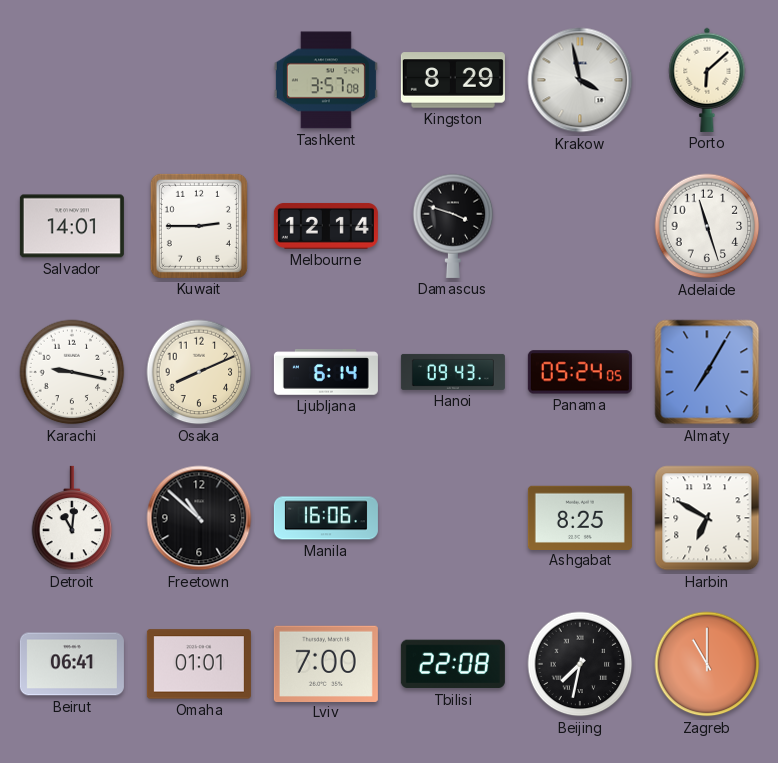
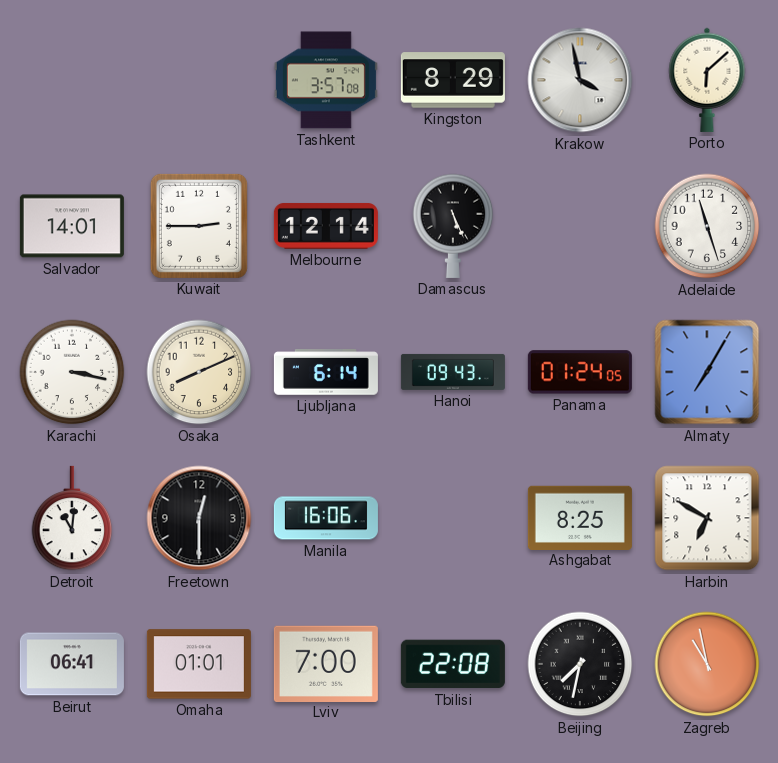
Damascus: 3:48 -> 5:26 (453, 226)
Karachi: 9:17 -> 3:17 (72, 372)
Panama: 05:24 -> 01:24 (580, 372)
Freetown: 10:52 -> 12:30 (199, 518)
Zagreb: 11:00 -> 10:58 (707, 664)
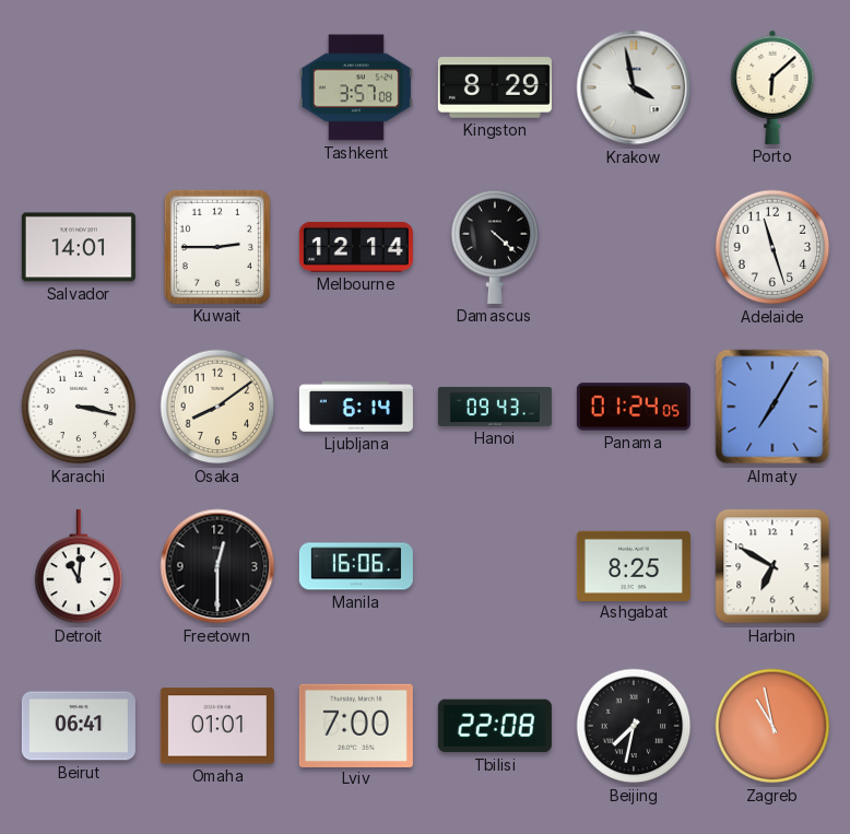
Damascus: 5:26 -> 4:22 (495, 247)
Osaka: 8:11 -> 8:09 (217, 407)
